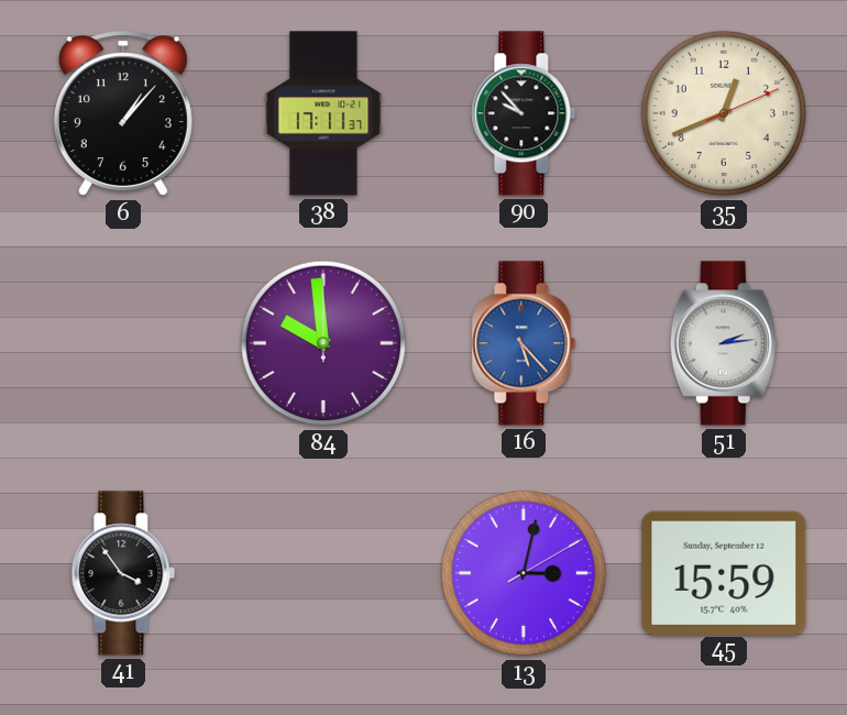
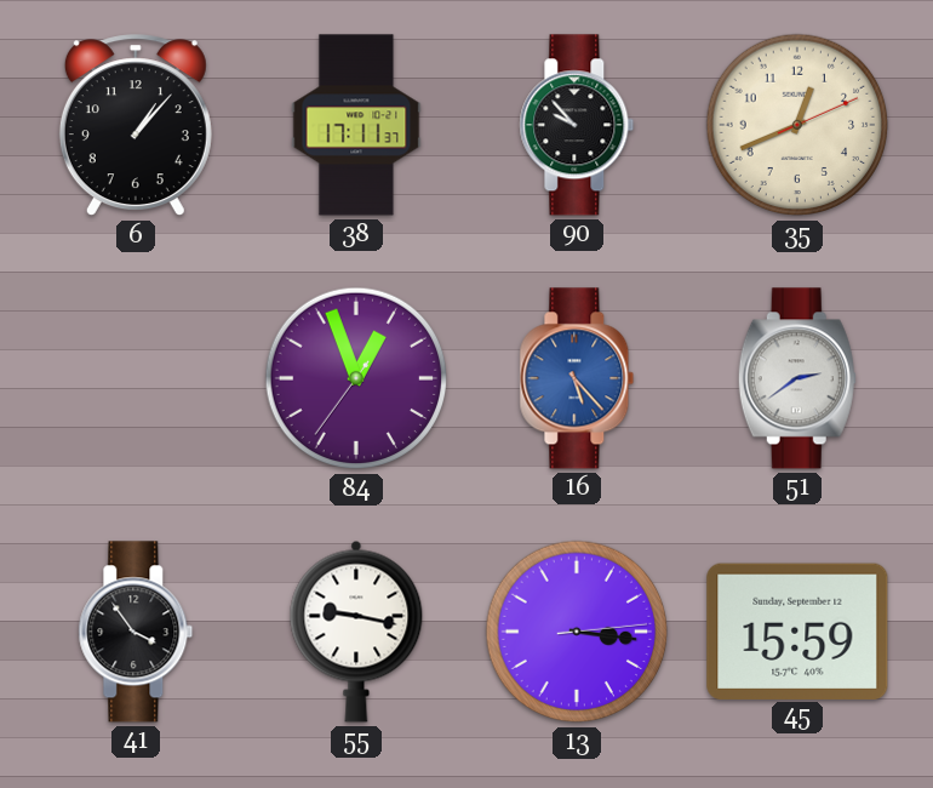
84: 9:59 -> 12:56 (356, 378)
51: 2:14 -> 2:39 (797, 378)
55: none -> 9:17 (356, 632)
13: 3:02 -> 3:16 (577, 632)
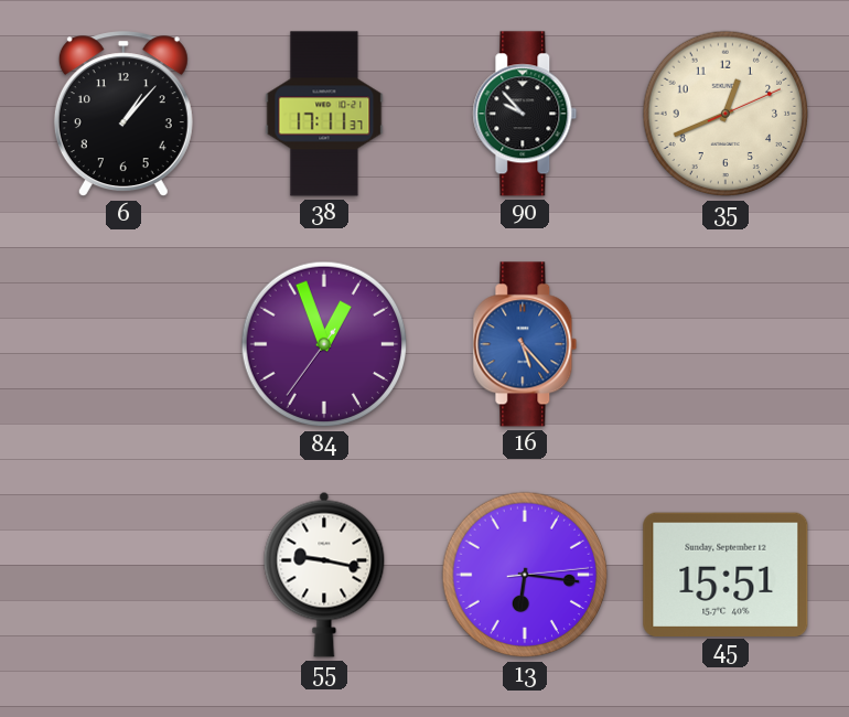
51: 2:39 -> none (797, 378)
41: 3:54 -> none (136, 632)
13: 3:16 -> 6:16 (525, 575)
45: 15:59 -> 15:51 (726, 574)
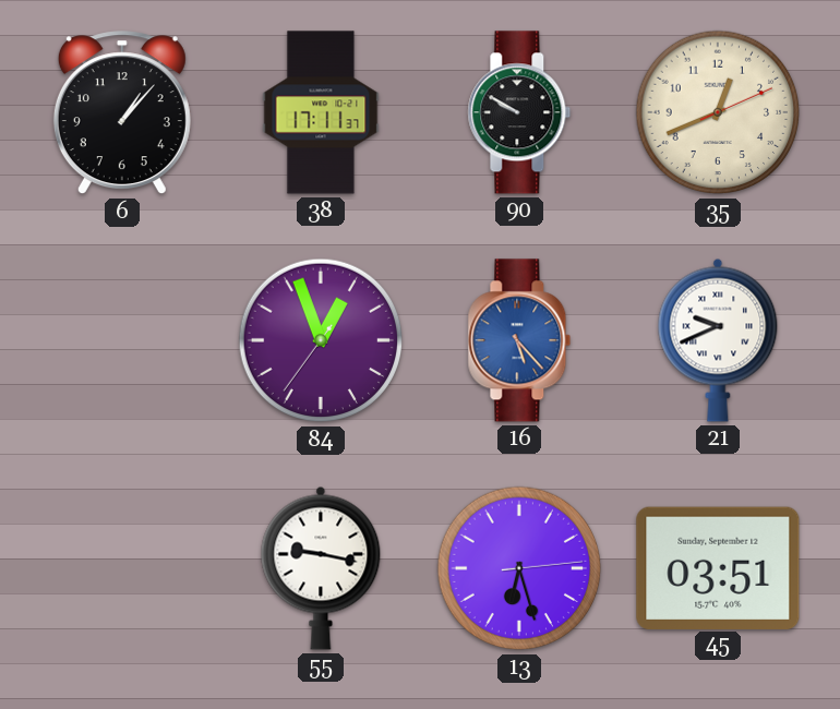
90: 9:53 -> 9:50 (519, 112)
21: none -> 9:41 (718, 340)
13: 6:16 -> 6:27 (519, 568)
45: 15:51 -> 03:51 (718, 567)
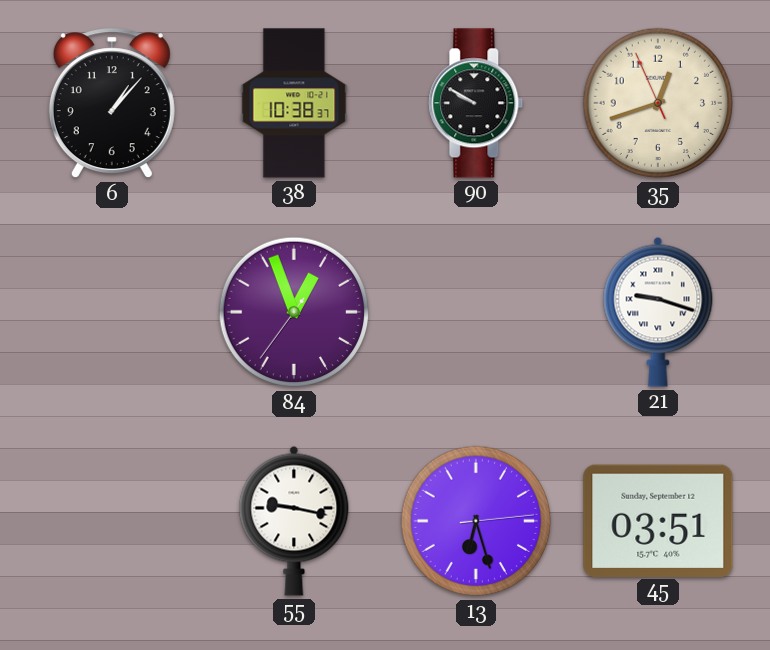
38: 17:11 -> 10:38 (294, 103)
35: 12:41:11 -> 12:41:56 (658, 103)
16: 5:23 -> none (519, 340)
21: 9:41 -> 9:18 (658, 312)
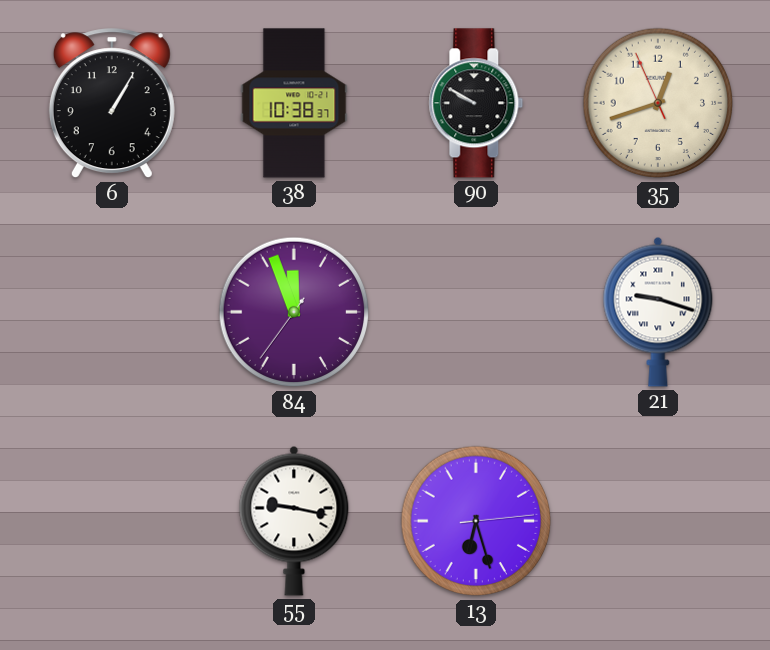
6: 1:07 -> 1:05 (112, 104)
84: 12:56 -> 11:56 (294, 312)
45: 03:51 -> none (658, 520)
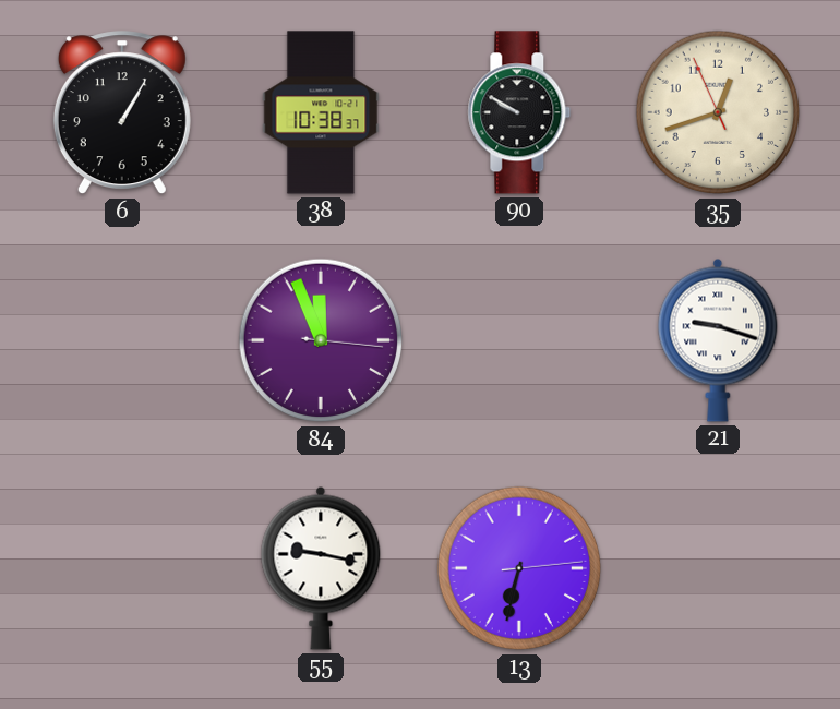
84: 11:56:36 -> 11:56:16 (321, 340)
13: 6:27 -> 6:32 (519, 568)
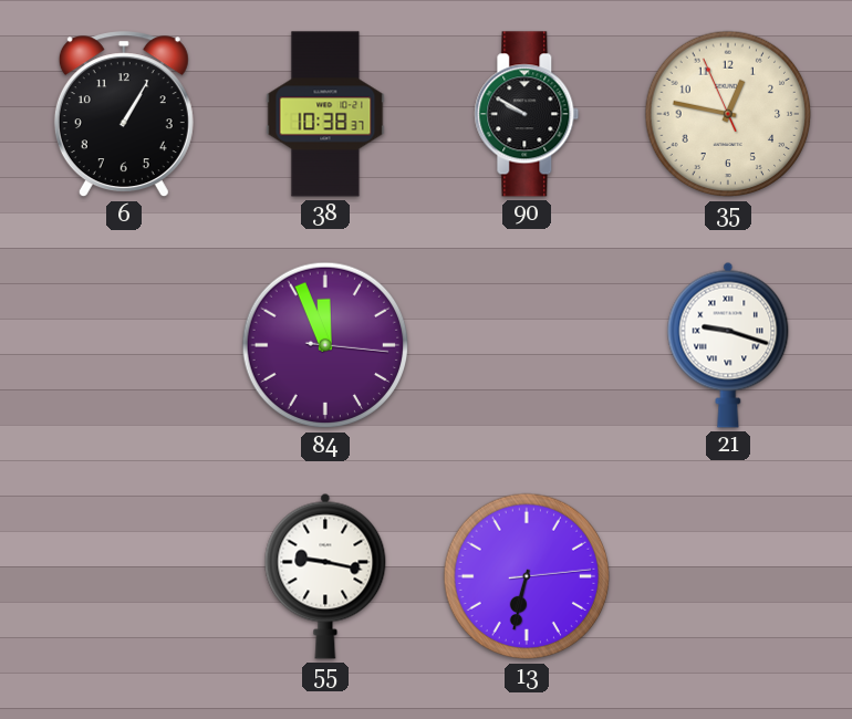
35: 12:41 -> 12:46 (728, 114)
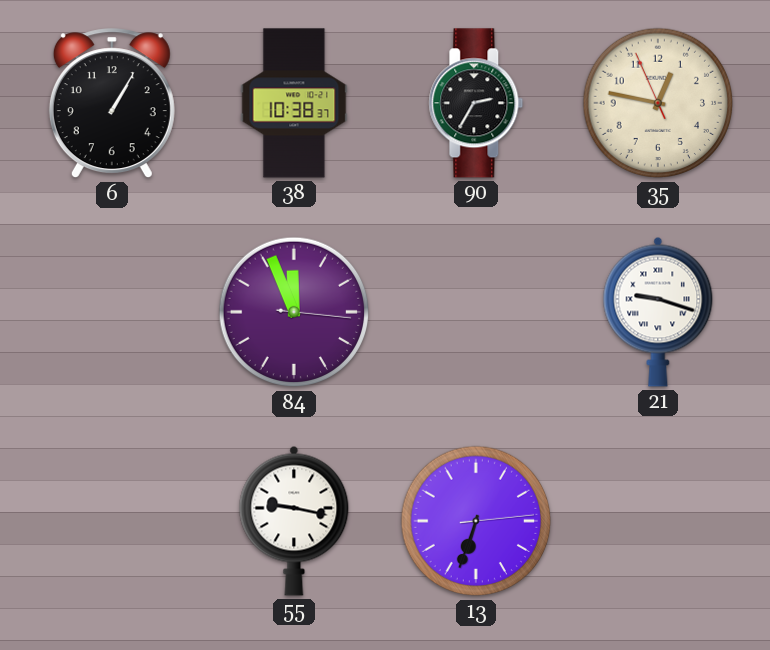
90: 9:50 -> 2:35 (476, 103)
13: 6:32 -> 6:33 (476, 521)
